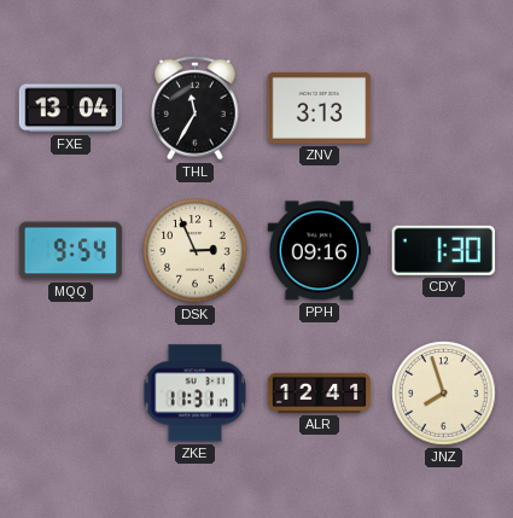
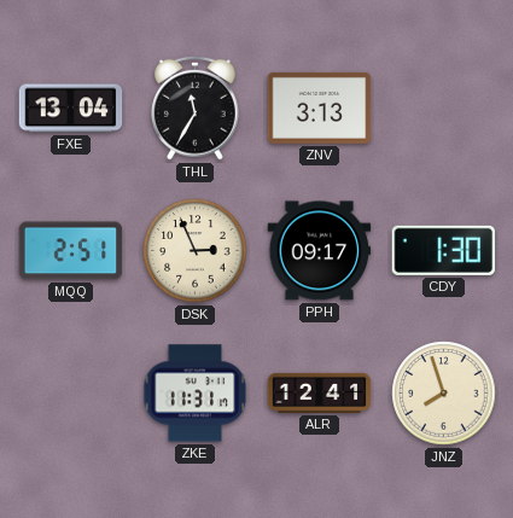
MQQ: 9:54 -> 2:51 (71, 251)
PPH: 09:16 -> 09:17 (320, 251)
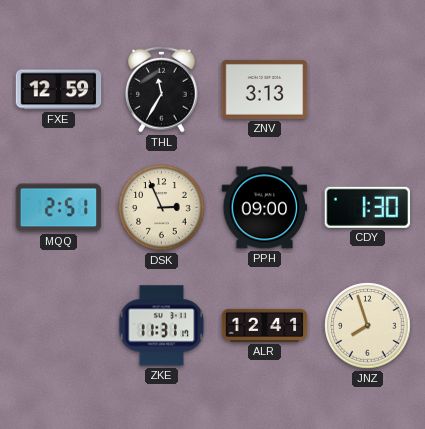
FXE: 13:04 -> 12:59 (59, 90)
PPH: 09:17 -> 09:00 (265, 208)
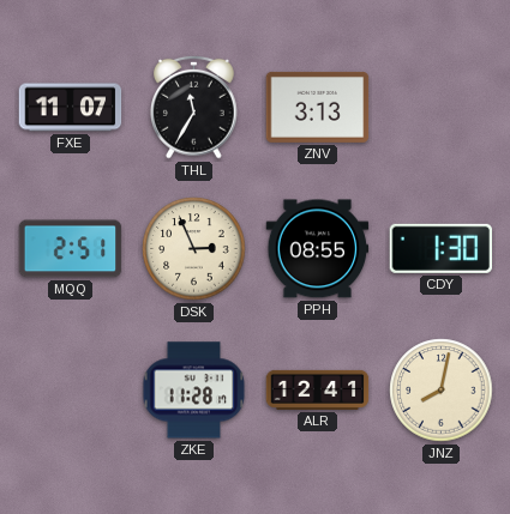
FXE: 12:59 -> 11:07 (71, 108)
PPH: 09:00 -> 08:55 (318, 249)
ZKE: 11:31 -> 11:28 (194, 391)
JNZ: 7:57 -> 8:02 (442, 391)
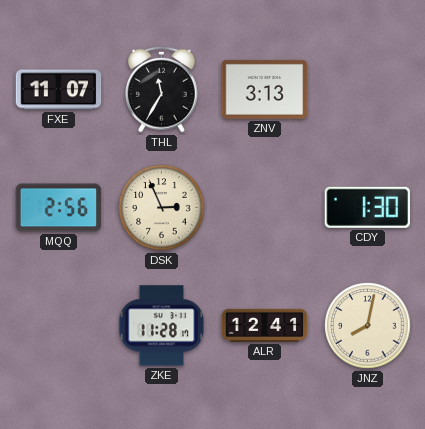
MQQ: 2:51 -> 2:56 (59, 208)
PPH: 08:55 -> none (318, 249)
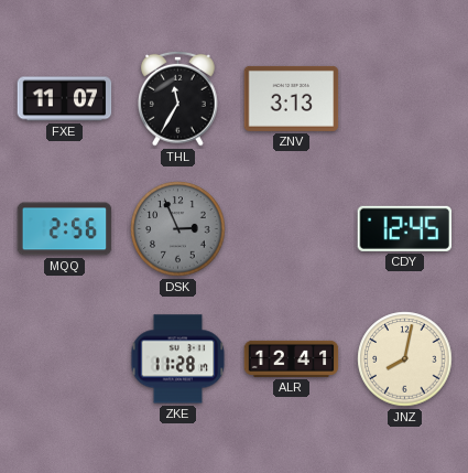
DSK dial: cream -> grey (178, 229)
CDY: 1:30 -> 12:45 (404, 228)
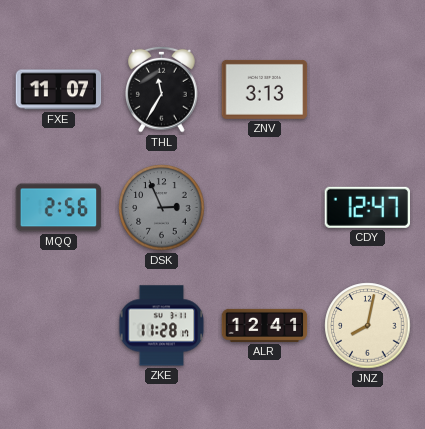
CDY: 12:45 -> 12:47 (367, 207)
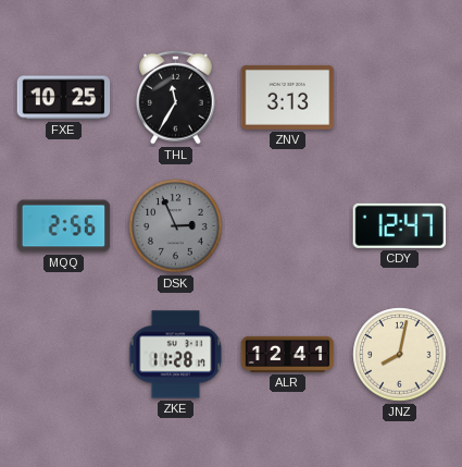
FXE: 11:07 -> 10:25 (64, 98)
